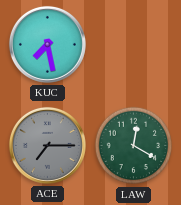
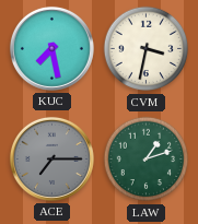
CVM: none -> 3:32 (147, 49)
LAW: 12:20 -> 1:12 (147, 160)
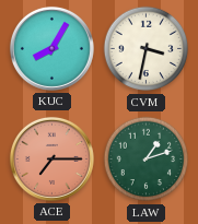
KUC: 7:28 -> 8:05 (51, 48)
ACE dial: grey -> salmon (51, 158)
